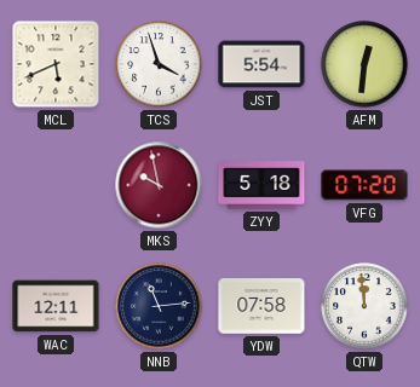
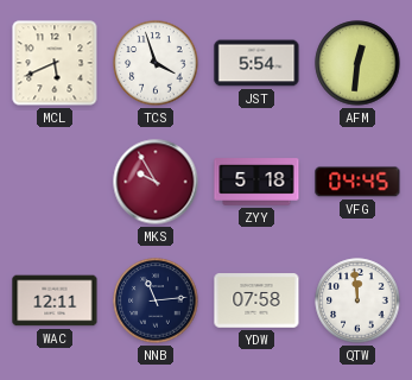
MKS: 9:58 -> 9:55 (156, 182)
VFG: 07:20 -> 04:45 (357, 182)
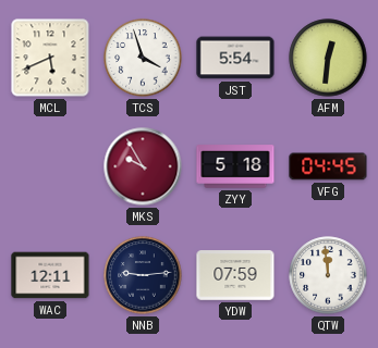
NNB: 11:14 -> 9:14 (143, 275)
YDW: 07:58 -> 07:59 (235, 275)
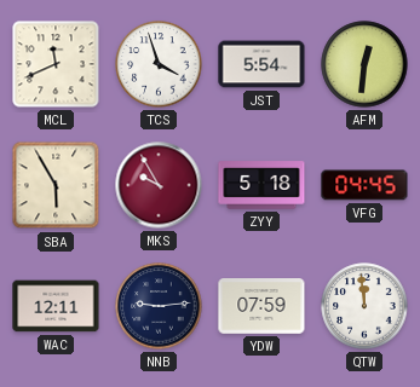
MCL: 5:41 -> 11:41 (56, 64)
SBA: none -> 5:55 (56, 185)
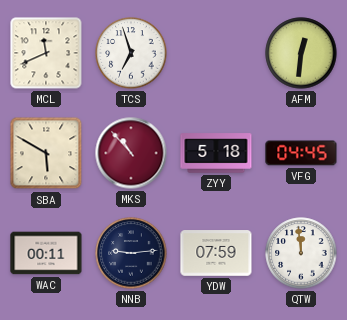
TCS: 3:57 -> 6:57 (131, 53)
JST: 5:54 -> none (261, 64)
SBA: 5:55 -> 5:50 (46, 153)
MKS: 9:55 -> 10:53 (131, 153)
WAC: 12:11 -> 00:11 (46, 253)
